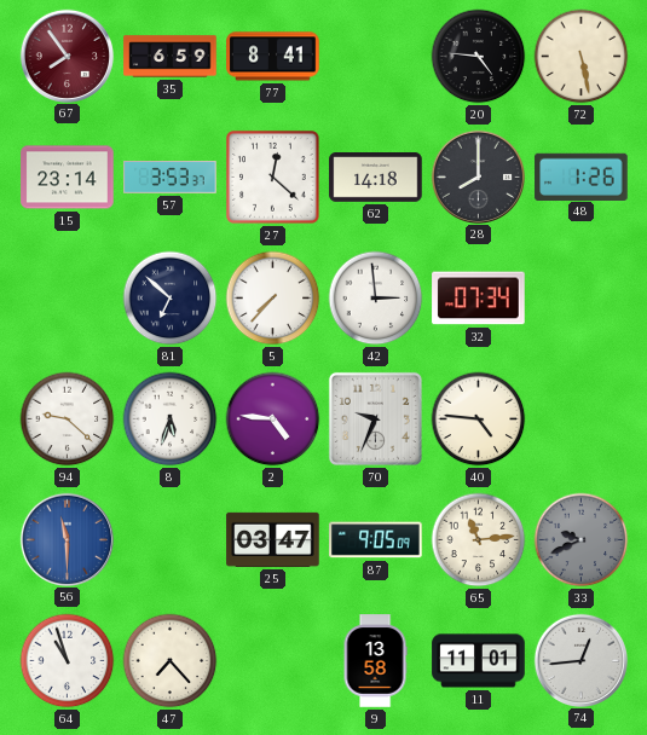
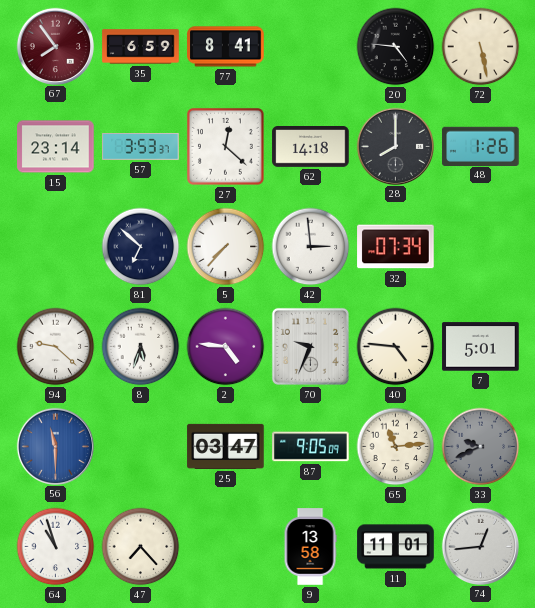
7: none -> 5:01 (481, 347)
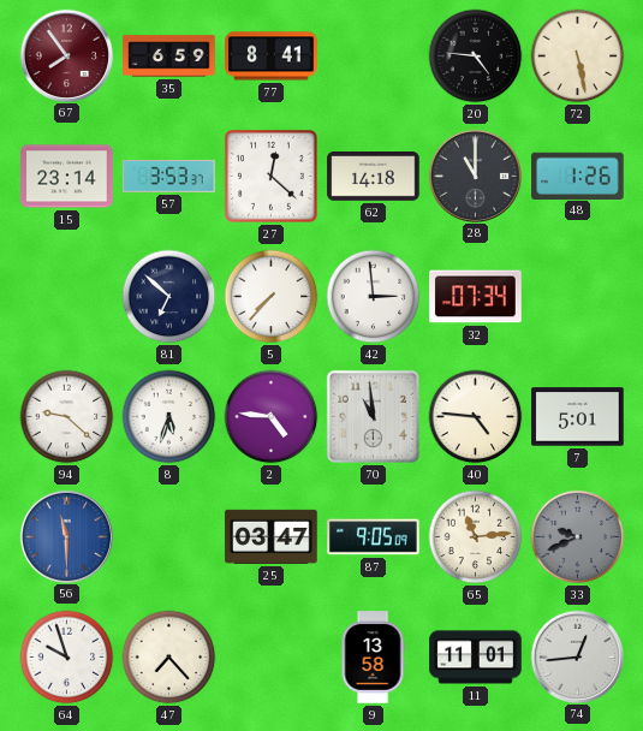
28: 8:00 -> 11:00 (475, 176)
70: 9:34 -> 10:59 (373, 416)
64: 10:57 -> 9:57 (67, 658)
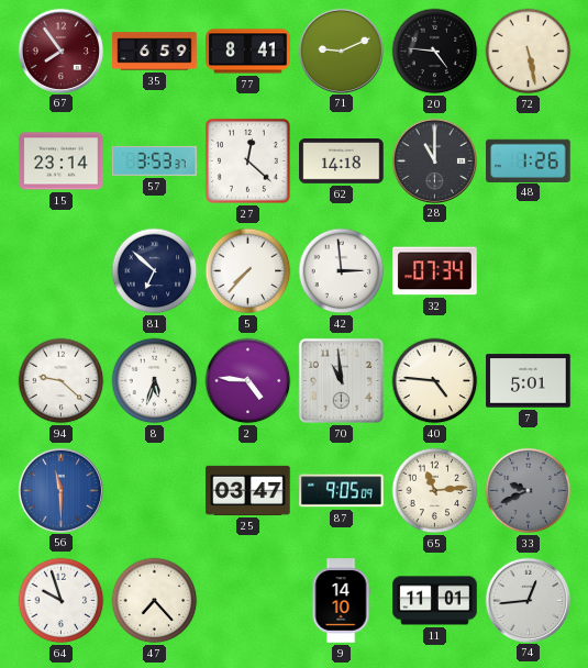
71: none -> 9:11 (341, 51)
9: 13:58 -> 14:10 (341, 601)
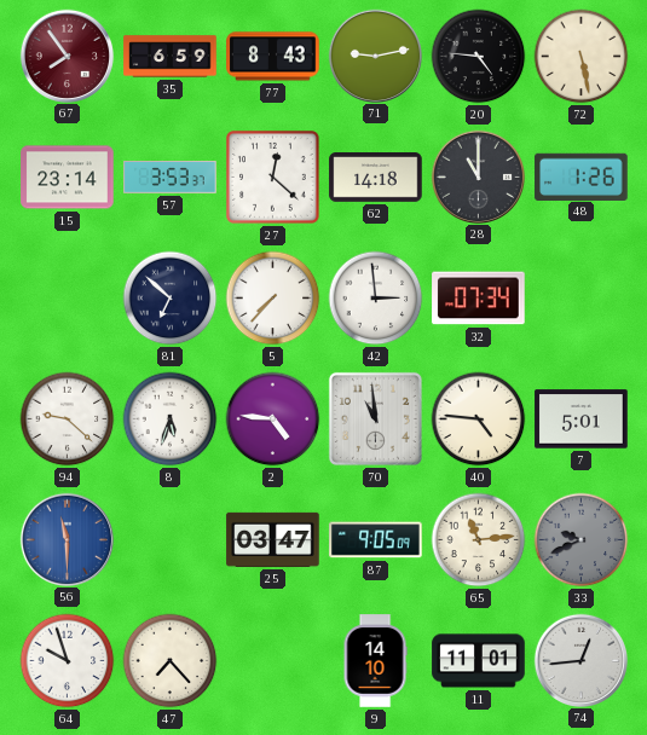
77: 8:41 -> 8:43 (273, 57)
71: 9:11 -> 9:13 (375, 56)
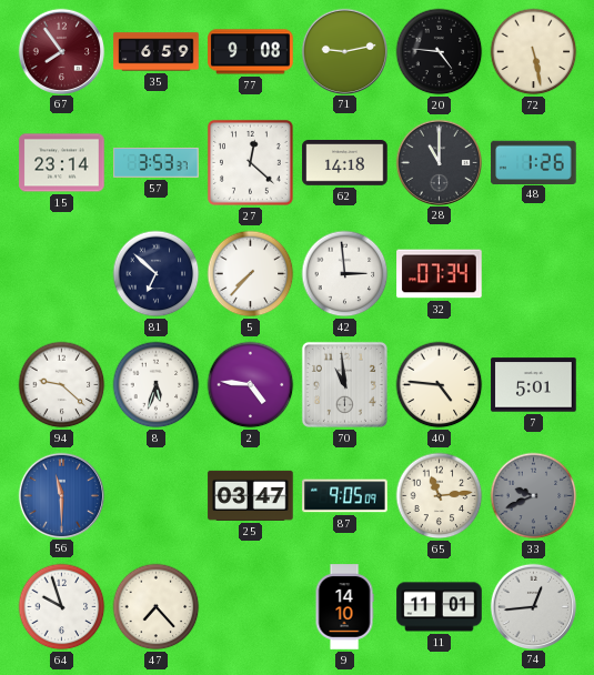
77: 8:43 -> 9:08 (251, 52)
